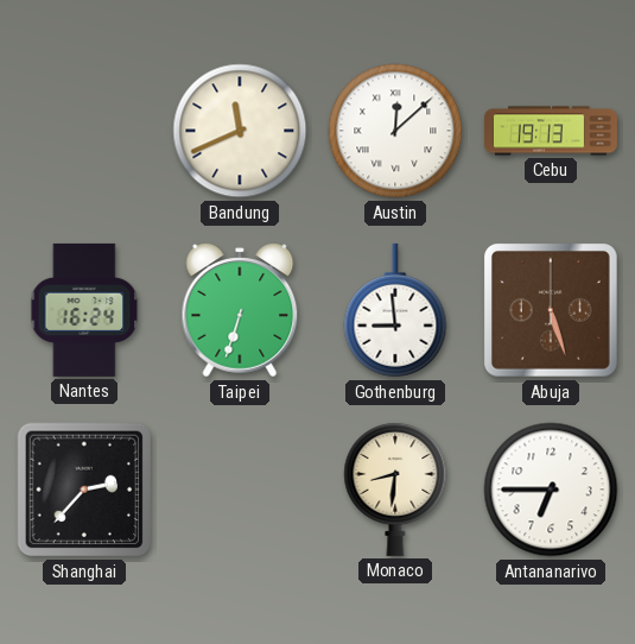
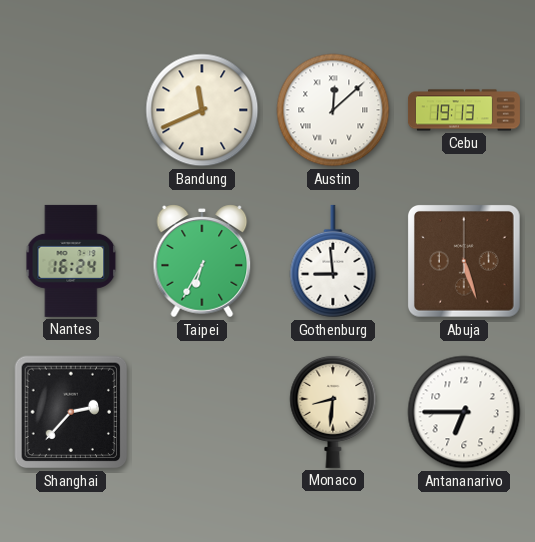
Taipei: 6:33 -> 6:35 (202, 261)
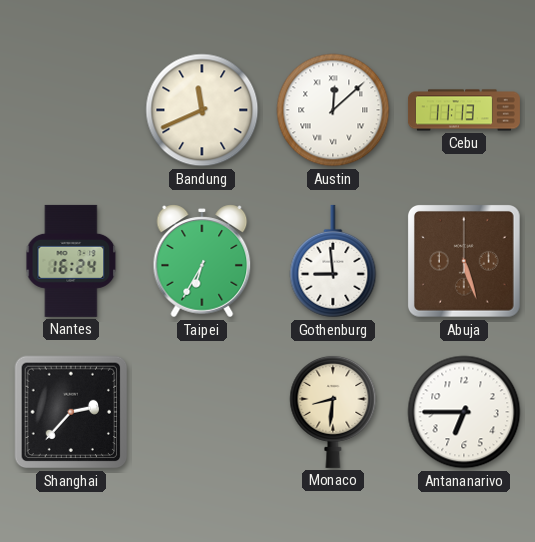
Cebu: 19:13 -> 11:13 (464, 110)
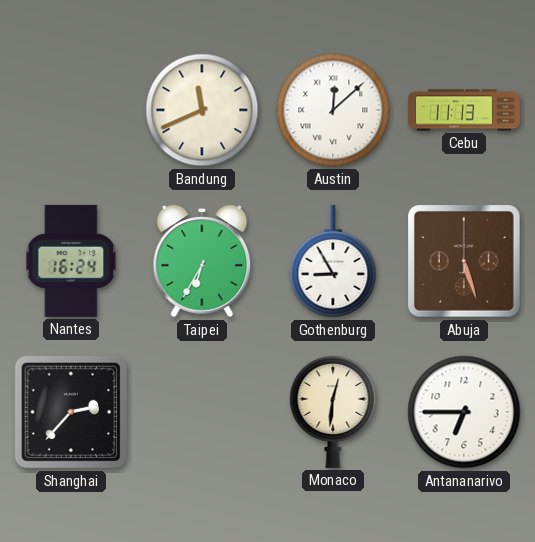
Gothenburg: 8:59 -> 8:55 (333, 261)
Monaco: 8:31 -> 12:31 (333, 411)
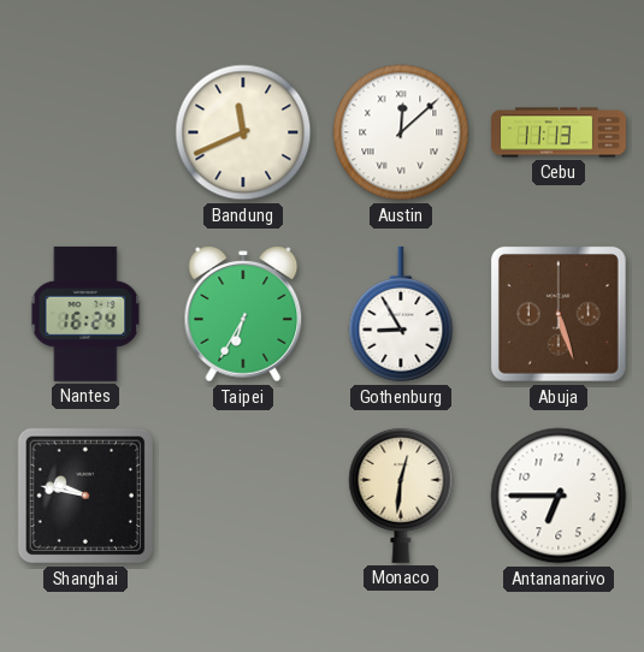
Shanghai: 2:37 -> 9:47 (85, 496)
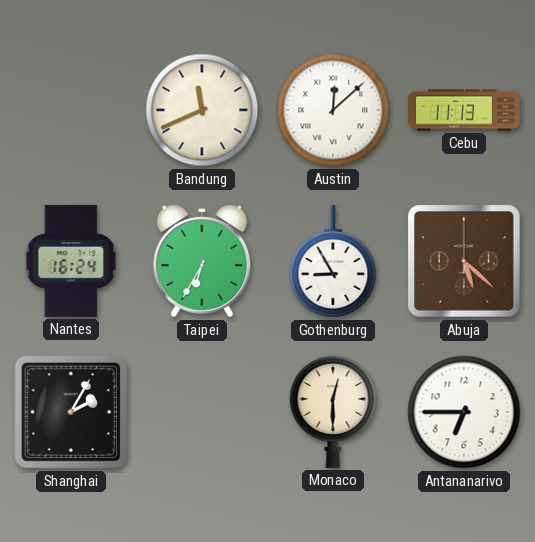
Abuja: 5:27 -> 5:22 (465, 262)
Shanghai: 9:47 -> 2:05 (71, 412)
Monaco: 12:31 -> 12:30 (333, 411)
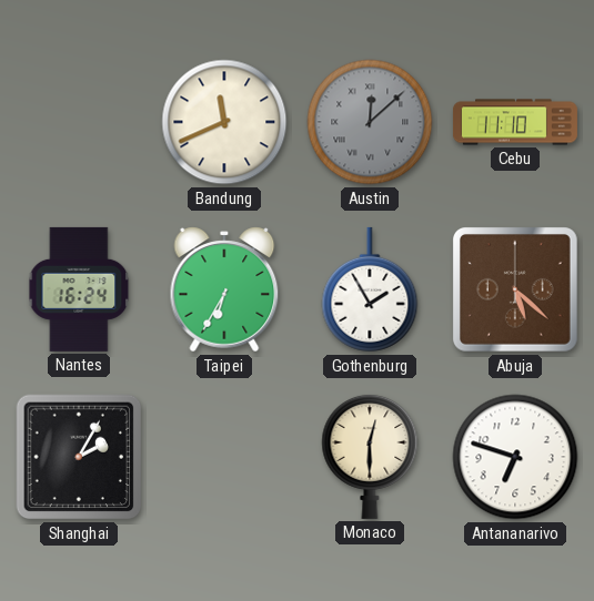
Austin dial: white -> grey (370, 122)
Cebu: 11:13 -> 11:10 (515, 122)
Gothenburg: 8:55 -> 1:55 (370, 289)
Antananarivo: 6:45 -> 6:48 (515, 457)
